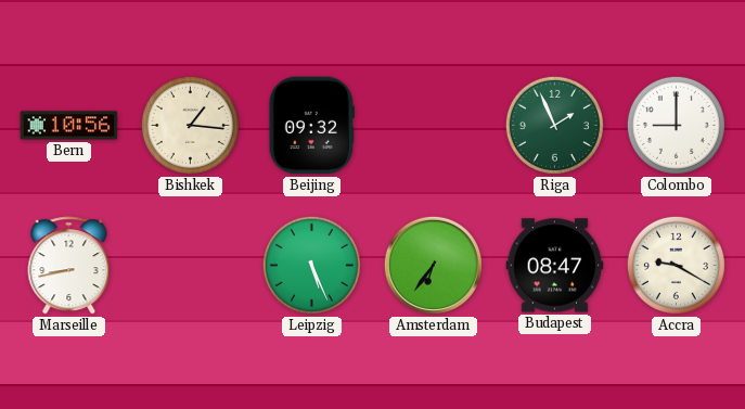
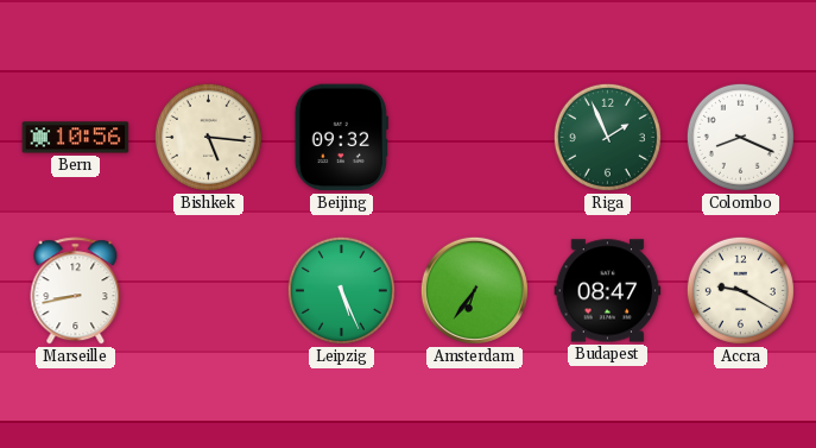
Bishkek: 1:16 -> 5:16 (208, 137)
Colombo: 9:00 -> 8:19 (740, 137)
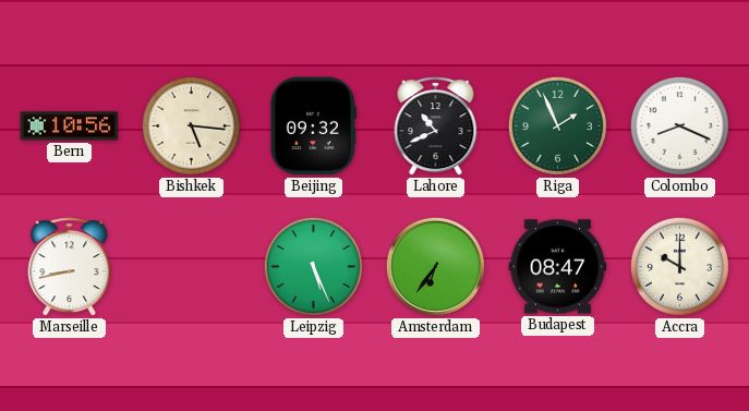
Lahore: none -> 10:41 (436, 126)
Accra: 9:20 -> 10:00 (679, 266)
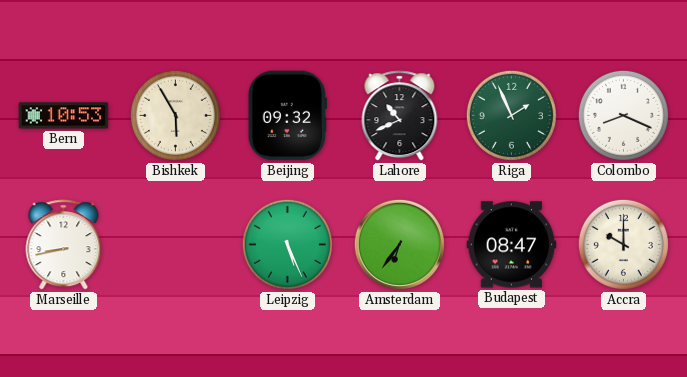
Bern: 10:56 -> 10:53 (64, 116)
Bishkek: 5:16 -> 5:55 (175, 115)
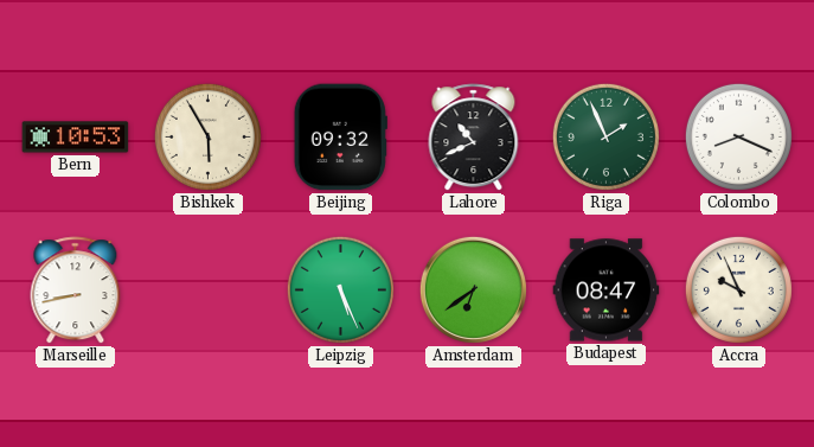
Amsterdam: 6:36 -> 6:39 (473, 289)
Accra: 10:00 -> 9:56 (738, 289)
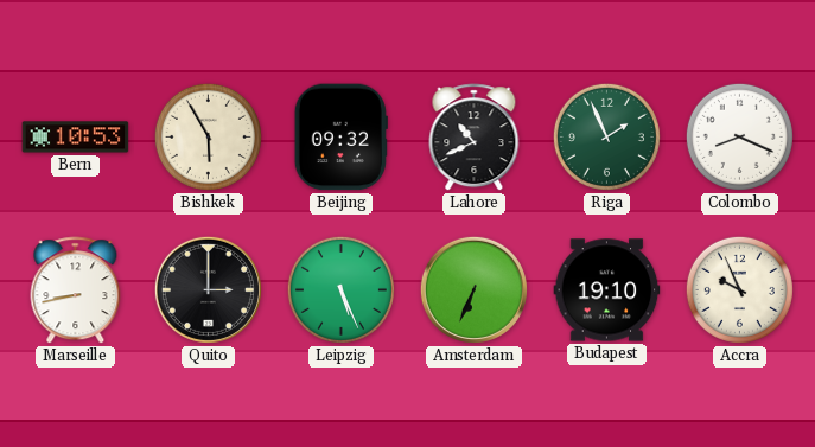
Quito: none -> 3:00 (208, 289)
Amsterdam: 6:39 -> 6:34 (473, 289)
Budapest: 08:47 -> 19:10 (607, 290)
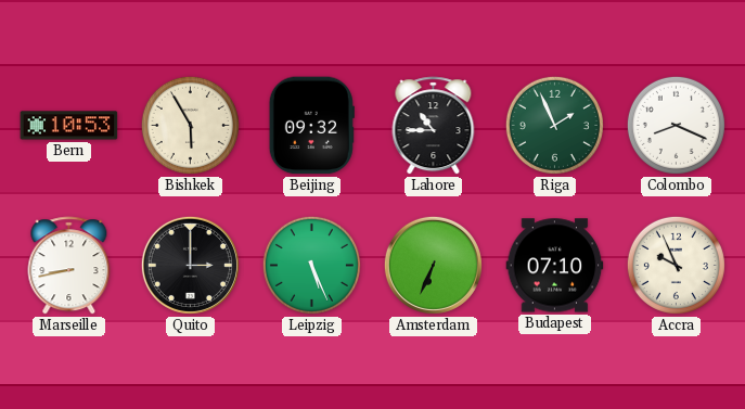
Lahore: 10:41 -> 10:45 (434, 126)
Budapest: 19:10 -> 07:10 (555, 266)
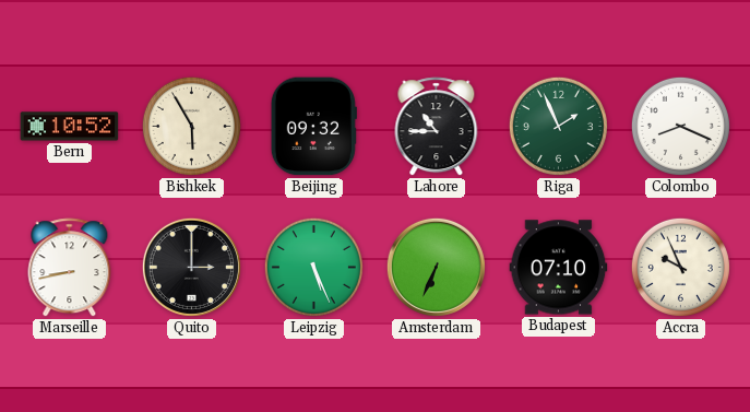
Bern: 10:53 -> 10:52 (70, 127)
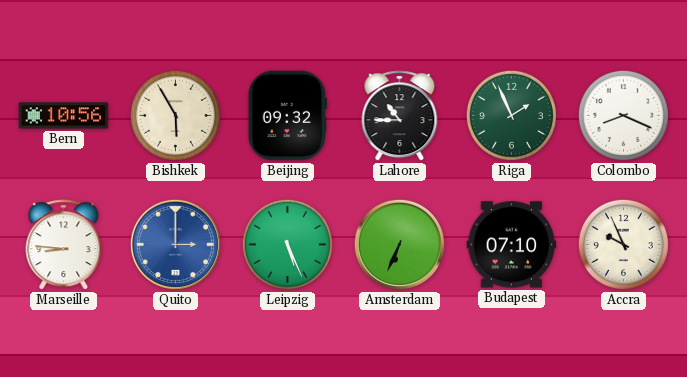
Bern: 10:52 -> 10:56 (64, 116)
Marseille: 8:43 -> 8:46 (64, 245)
Quito dial: black -> blue (175, 244)
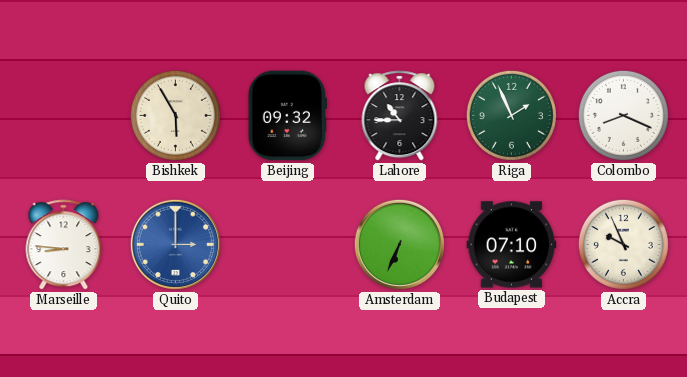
Bern: 10:56 -> none (64, 116)
Leipzig: 5:26 -> none (287, 244)
